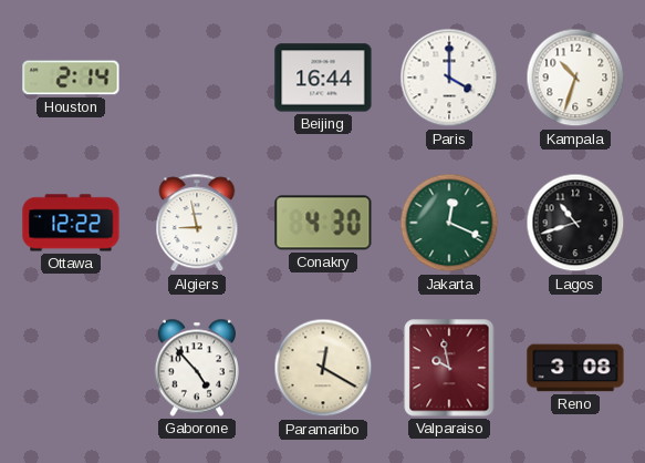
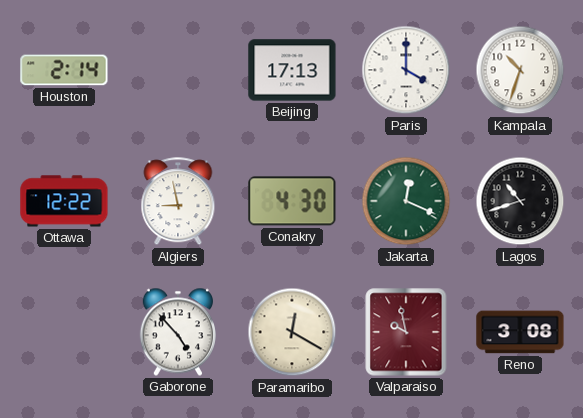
Beijing: 16:44 -> 17:13 (292, 70)
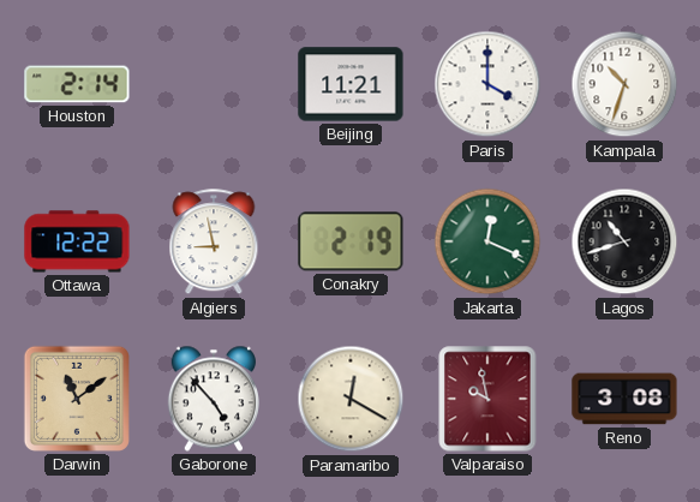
Beijing: 17:13 -> 11:21 (351, 84)
Conakry: 4:30 -> 2:19 (351, 241)
Darwin: none -> 11:09 (77, 399)
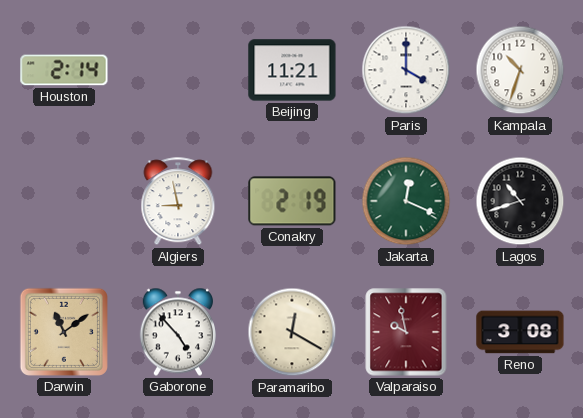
Ottawa: 12:22 -> none (77, 241)
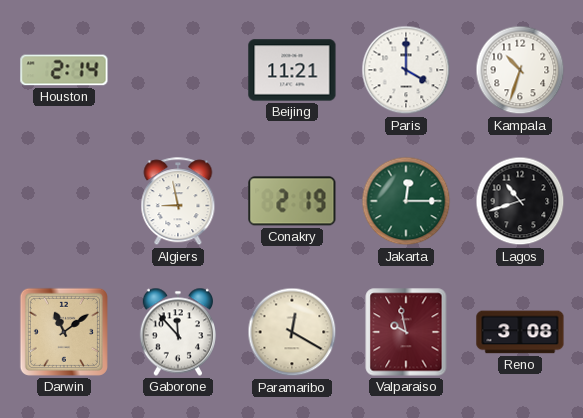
Jakarta: 12:19 -> 12:15 (406, 201)
Gaborone: 4:53 -> 11:53 (178, 332)
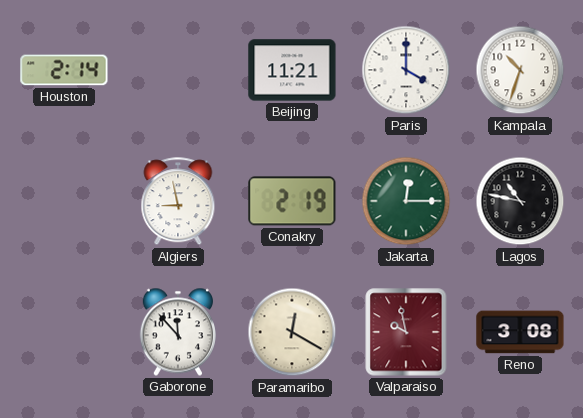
Lagos: 10:42 -> 10:47 (520, 201)
Darwin: 11:09 -> none (64, 332)
